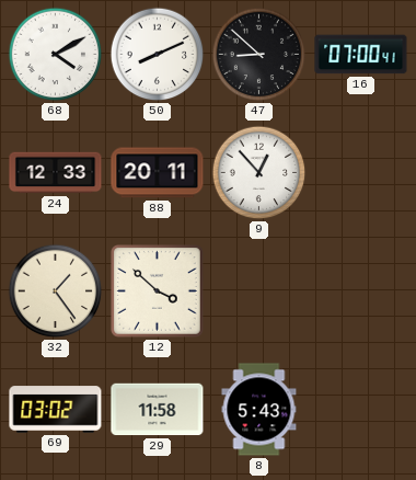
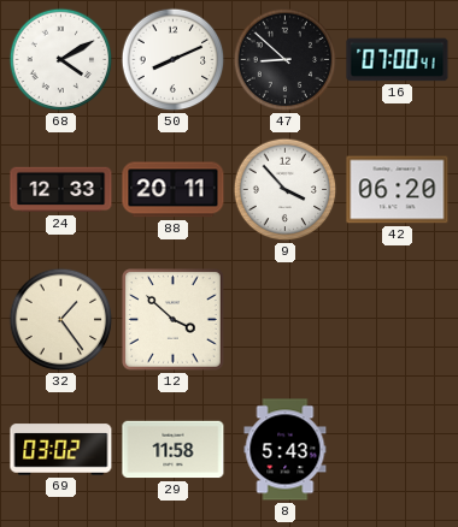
9: 12:53 -> 3:53 (286, 190)
42: none -> 06:20 (398, 190)
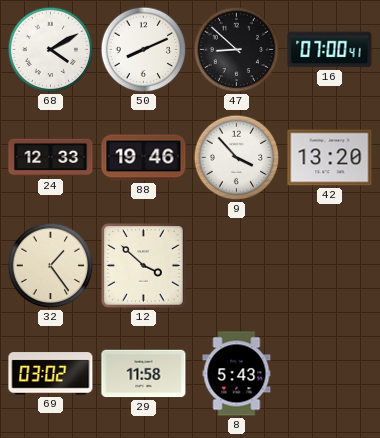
88: 20:11 -> 19:46 (144, 158)
42: 06:20 -> 13:20 (330, 158)
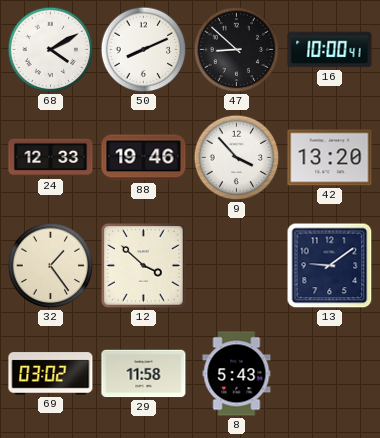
16: 07:00 -> 10:00 (330, 50)
13: none -> 9:09 (330, 266)
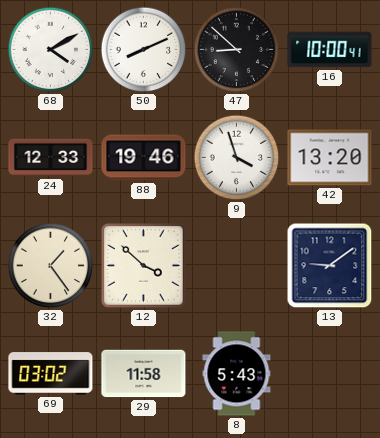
9: 3:53 -> 3:57 (237, 158)
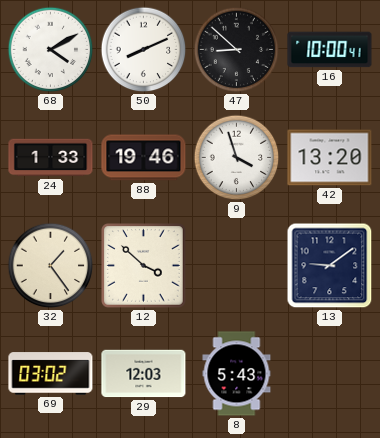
24: 12:33 -> 1:33 (51, 158)
29: 11:58 -> 12:03 (144, 374)
